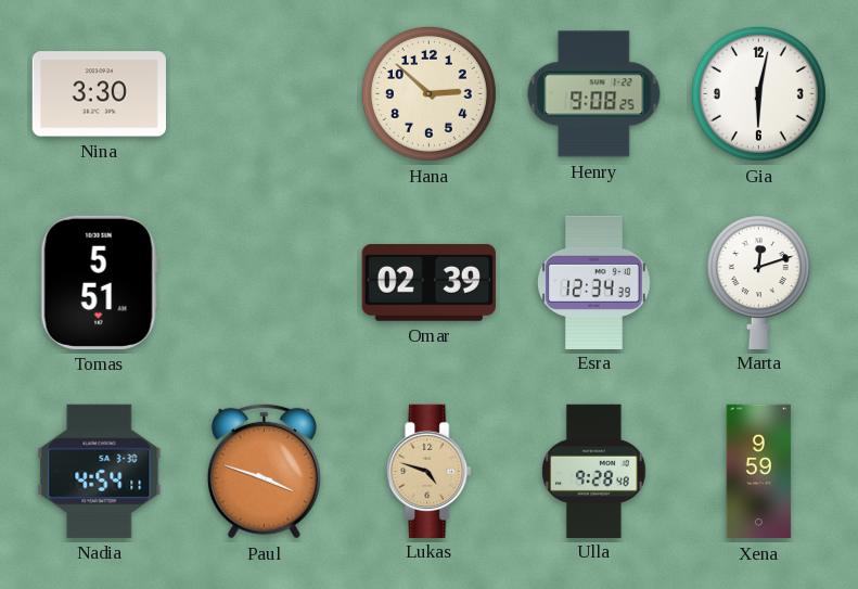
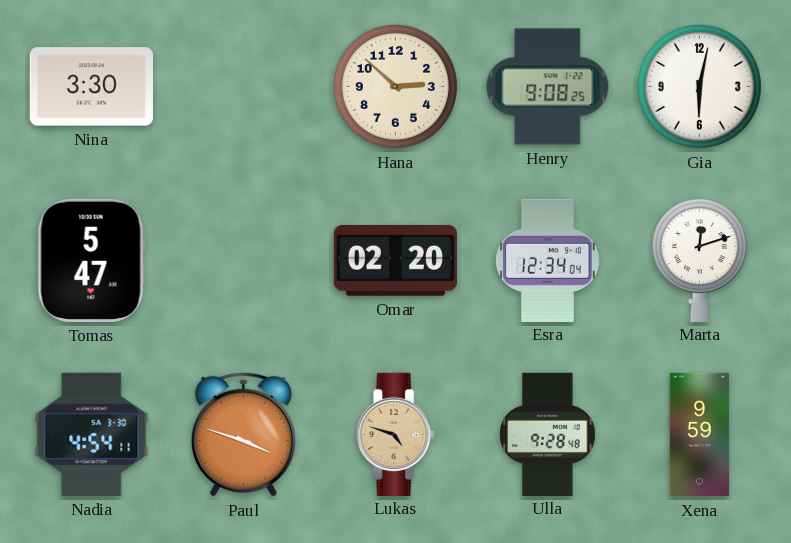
Tomas: 5:51 -> 5:47 (91, 260)
Omar: 02:39 -> 02:20 (395, 260)
Esra: 12:34:39 -> 12:34:04 (548, 260)
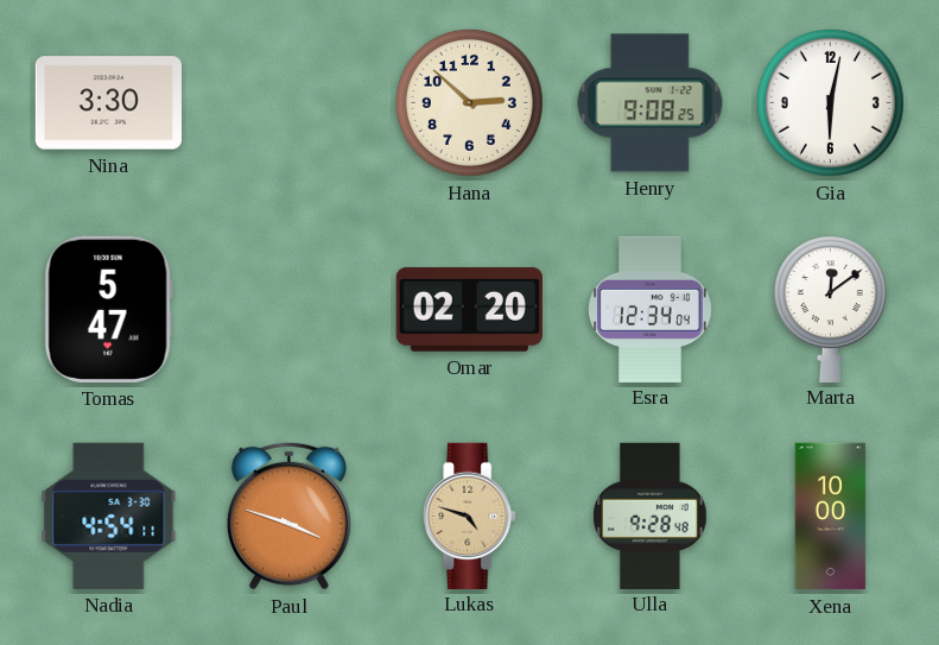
Marta: 12:12 -> 12:09 (830, 309)
Xena: 9:59 -> 10:00 (831, 517)
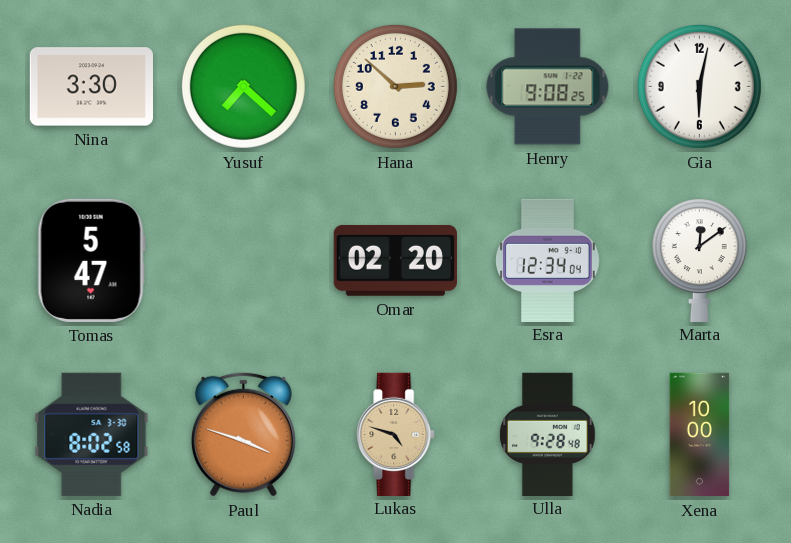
Yusuf: none -> 7:22 (243, 86)
Nadia: 4:54 -> 8:02 (92, 434)
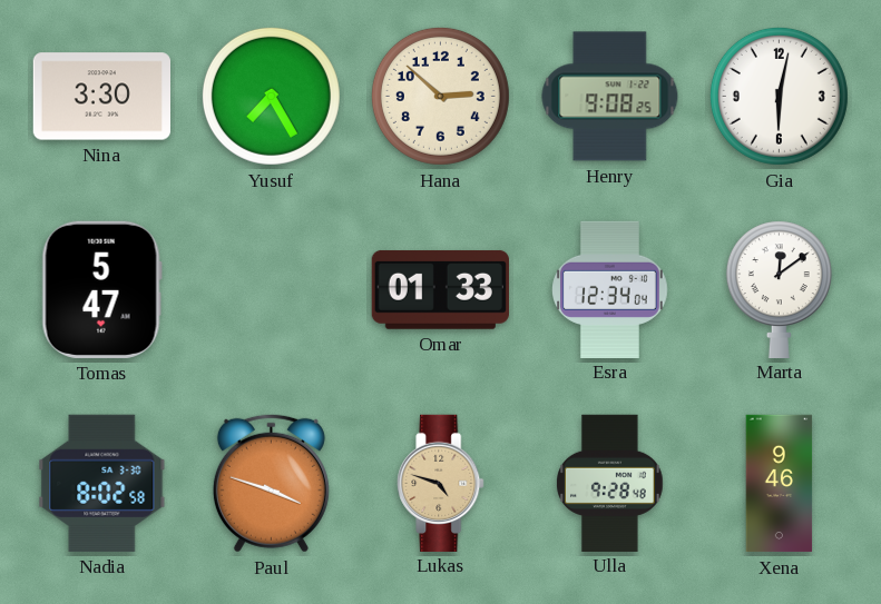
Yusuf: 7:22 -> 7:25 (271, 96)
Omar: 02:20 -> 01:33 (440, 289)
Xena: 10:00 -> 9:46 (780, 484)
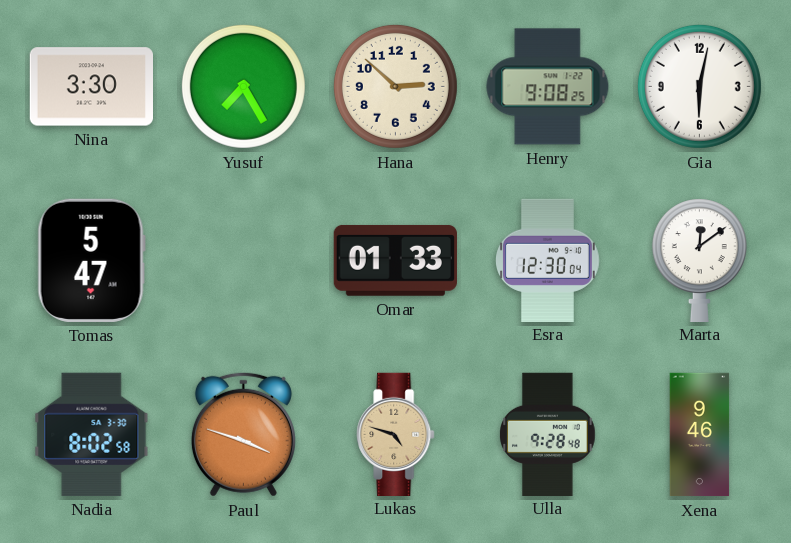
Esra: 12:34 -> 12:30 (548, 260)
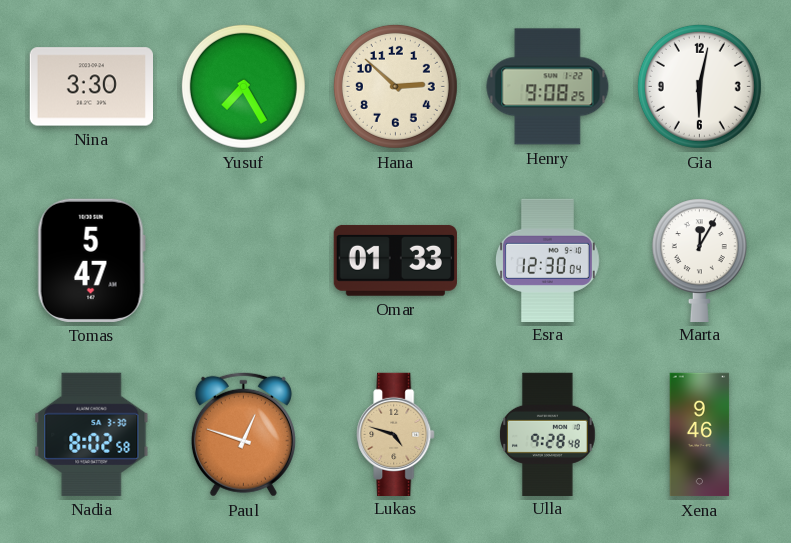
Marta: 12:09 -> 12:05 (699, 260)
Paul: 3:48 -> 12:48 (243, 434)
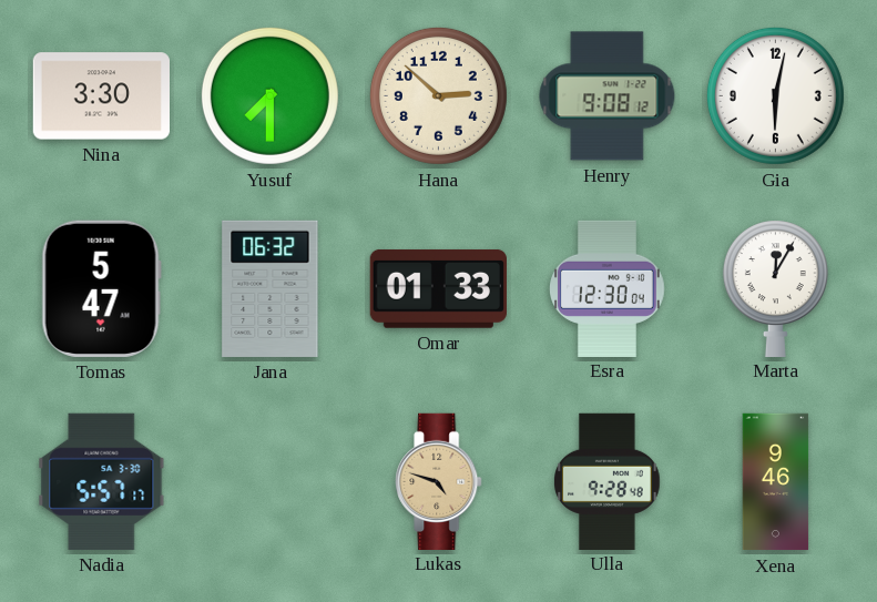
Yusuf: 7:25 -> 7:30 (269, 95)
Henry: 9:08:25 -> 9:08:12 (608, 96)
Jana: none -> 06:32 (271, 288)
Nadia: 8:02 -> 5:57 (102, 481)
Paul: 12:48 -> none (243, 434)
